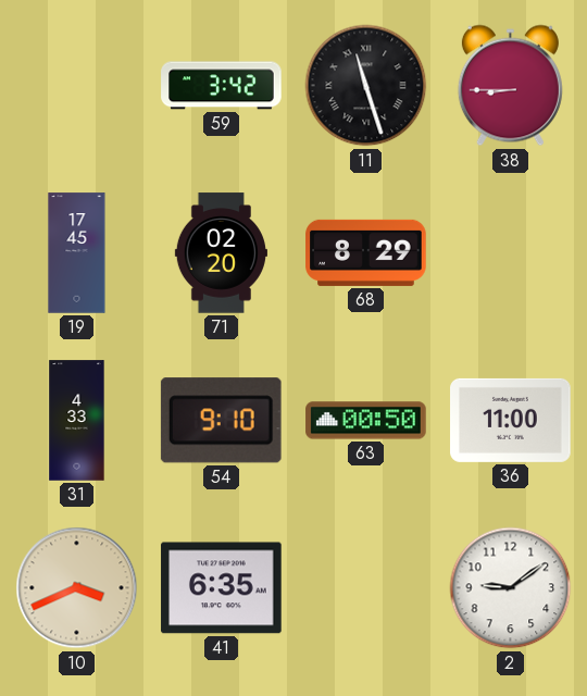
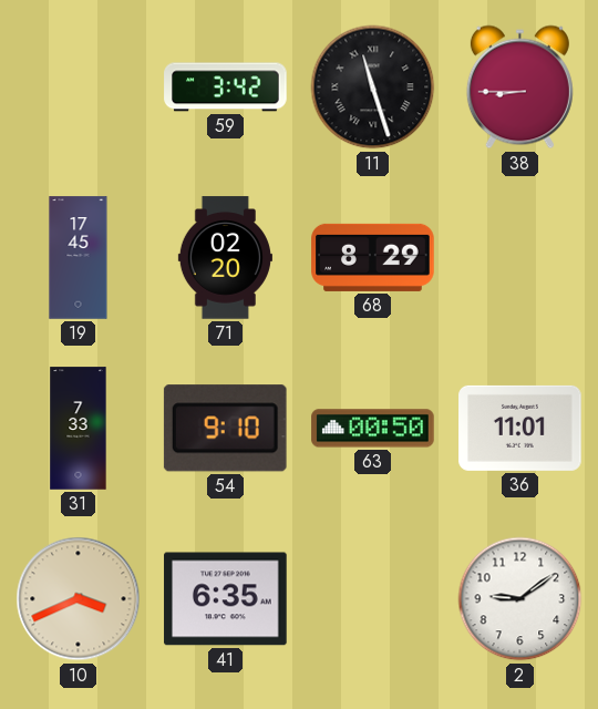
31: 4:33 -> 7:33 (79, 429)
36: 11:00 -> 11:01 (520, 428)
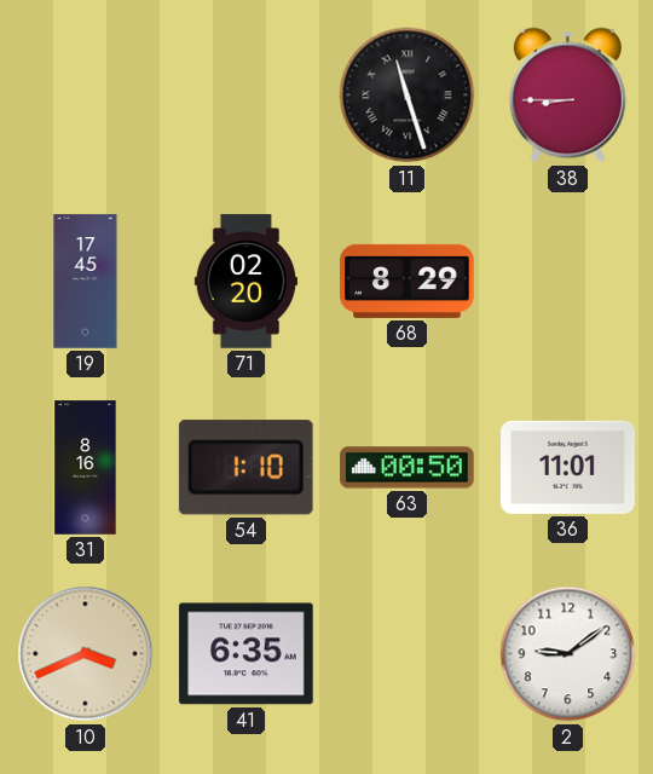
59: 3:42 -> none (226, 88)
31: 7:33 -> 8:16 (86, 468)
54: 9:10 -> 1:10 (245, 468)
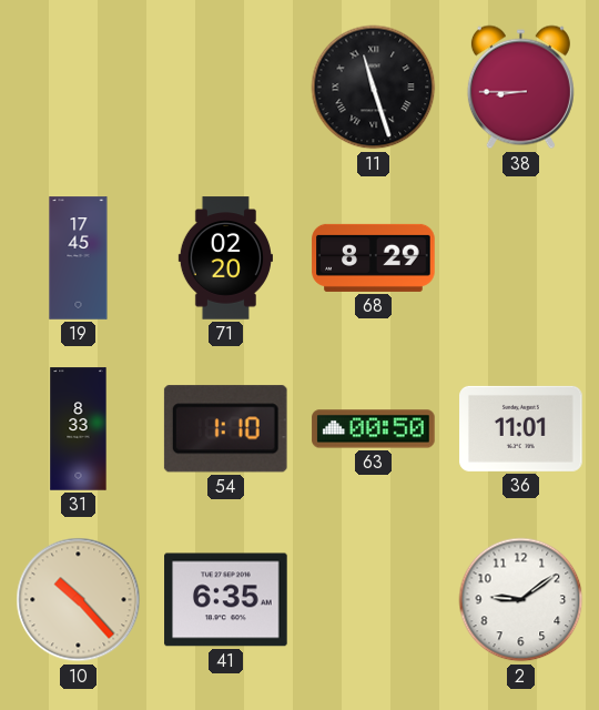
31: 8:16 -> 8:33 (79, 429)
10: 3:41 -> 10:23 (79, 600)
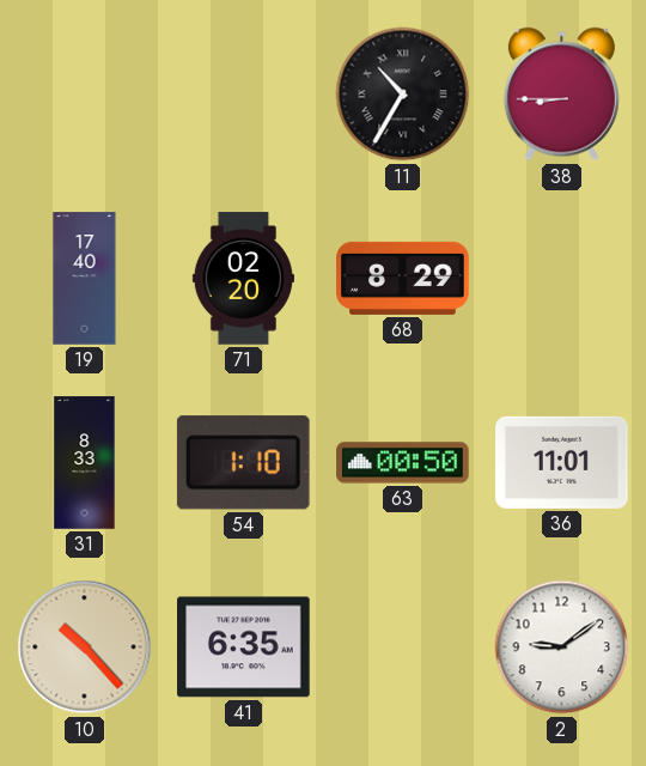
11: 11:27 -> 10:35 (403, 95)
19: 17:45 -> 17:40 (85, 279)
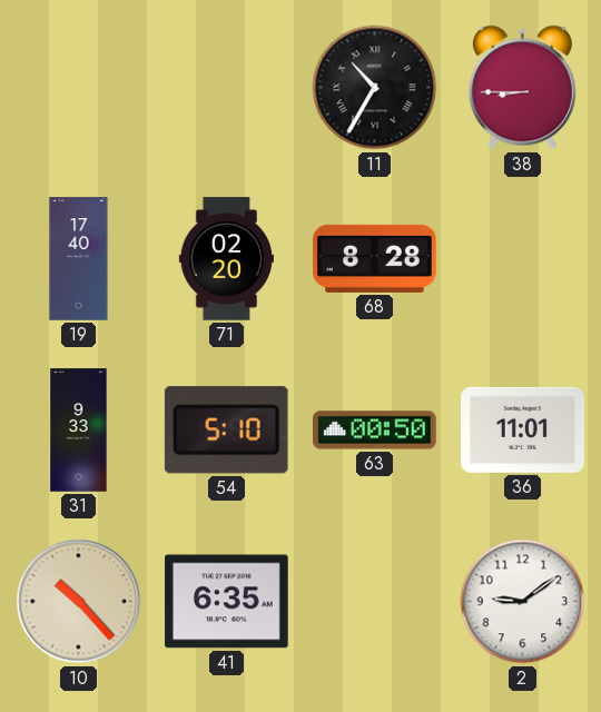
68: 8:29 -> 8:28 (375, 258)
31: 8:33 -> 9:33 (79, 431)
54: 1:10 -> 5:10 (226, 431)
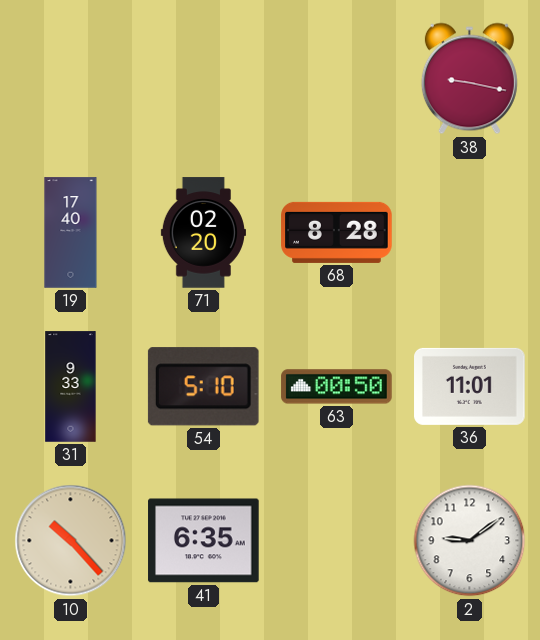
11: 10:35 -> none (375, 88)
38: 8:45 -> 9:17 (469, 79)
